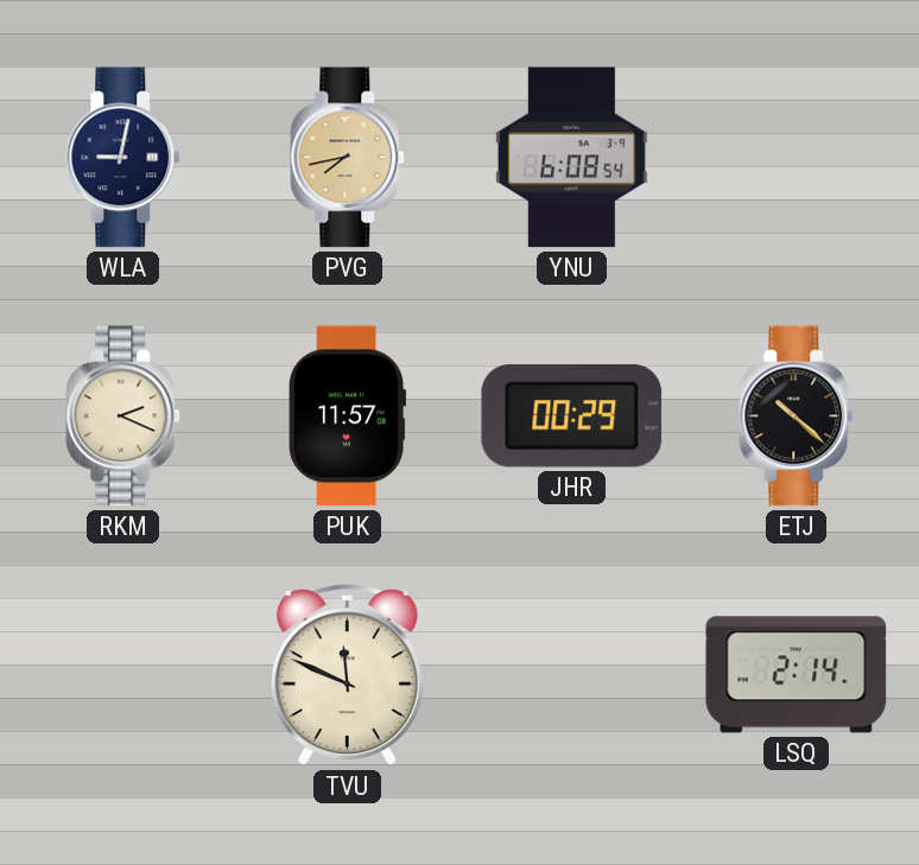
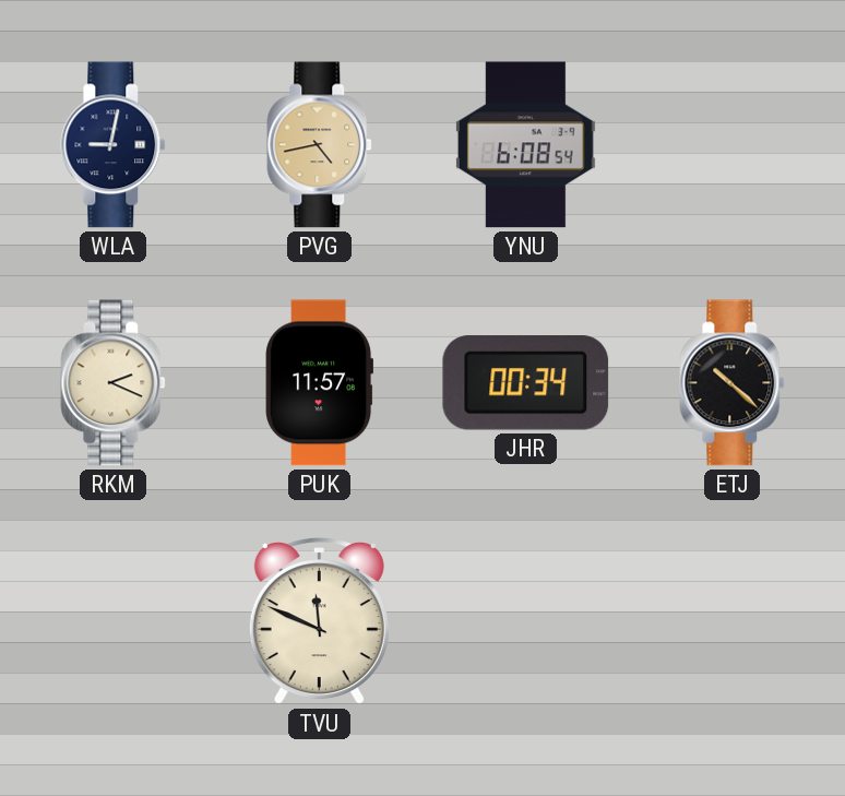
PVG: 7:43 -> 4:43 (320, 145)
JHR: 00:29 -> 00:34 (526, 383)
LSQ: 2:14 -> none (797, 675)
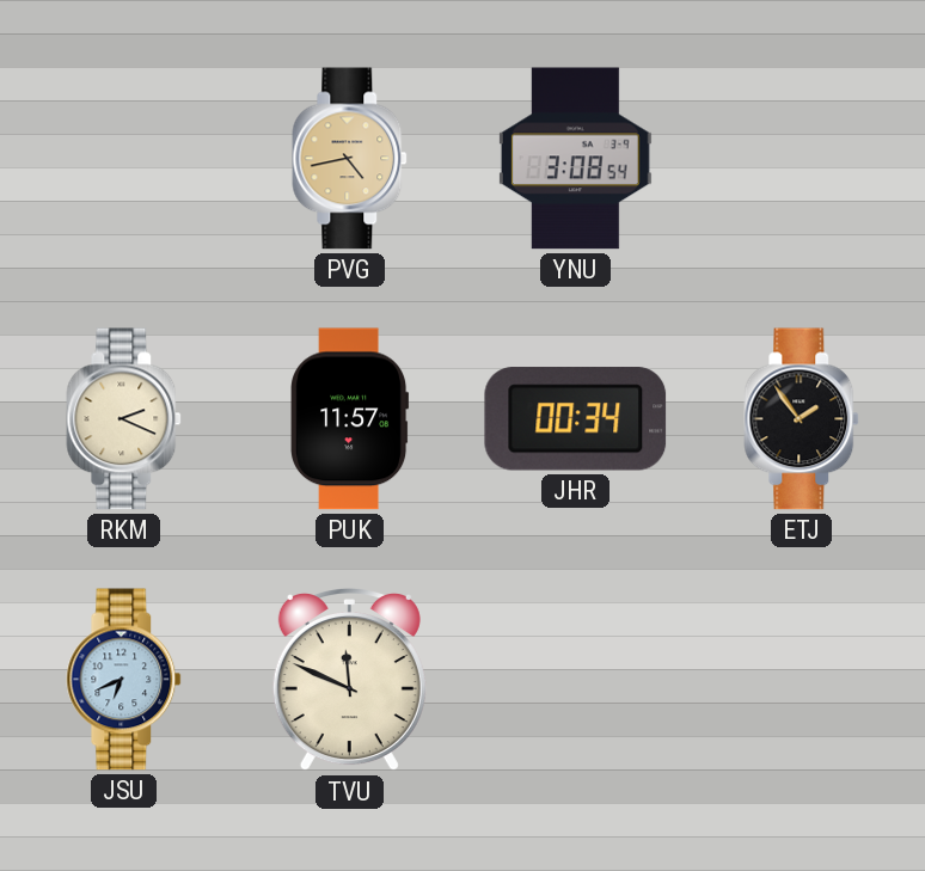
WLA: 9:02 -> none (114, 145)
YNU: 6:08 -> 3:08 (575, 159)
ETJ: 10:22 -> 1:54 (802, 419)
JSU: none -> 6:41 (124, 680)
